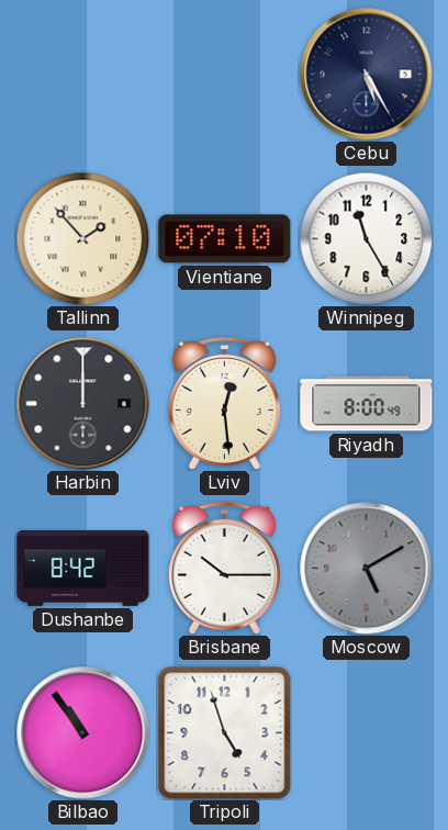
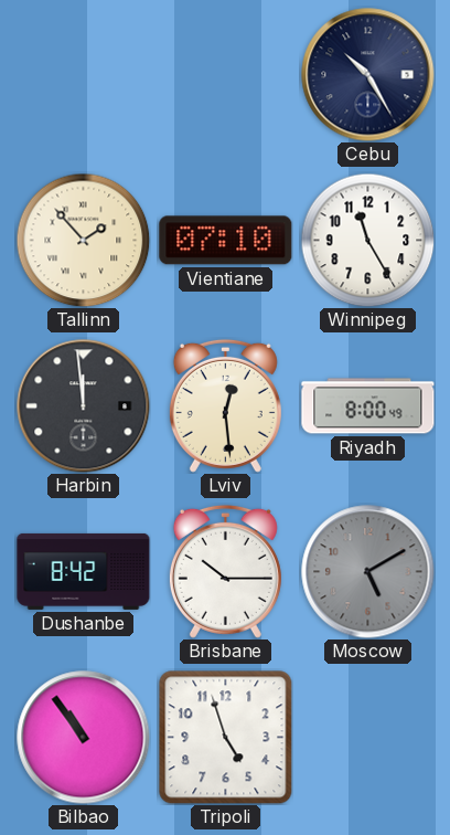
Cebu: 5:25 -> 10:25 (368, 75)
Harbin: 12:00 -> 11:59 (84, 406)
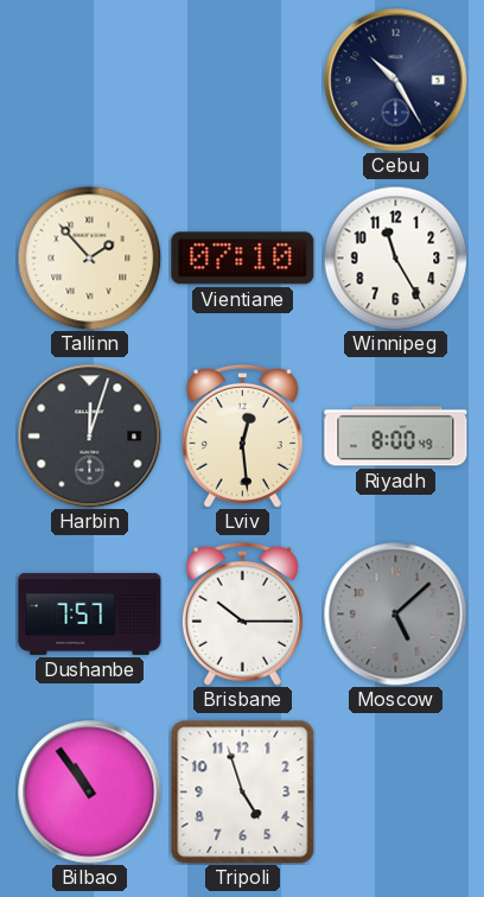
Harbin: 11:59 -> 12:03 (90, 437)
Dushanbe: 8:42 -> 7:57 (90, 613)
Moscow: 5:10 -> 5:08 (396, 615)
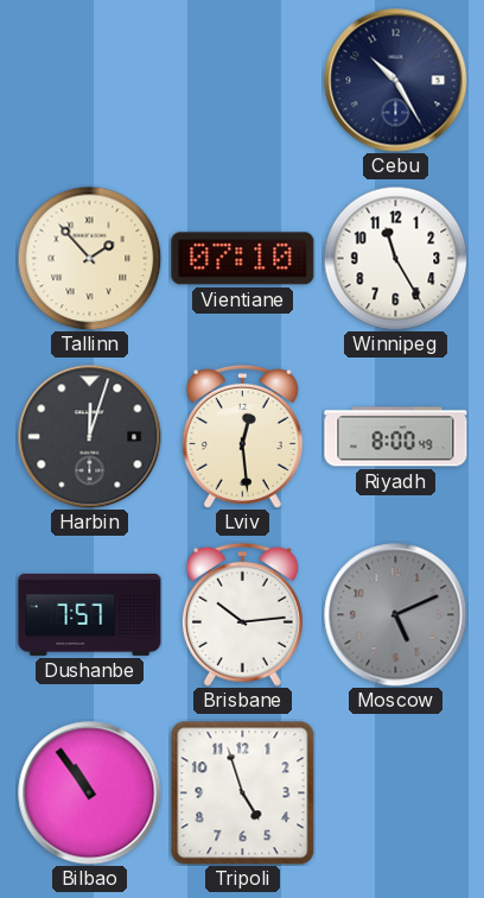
Brisbane: 10:15 -> 10:14 (242, 614)
Moscow: 5:08 -> 5:11 (396, 615)
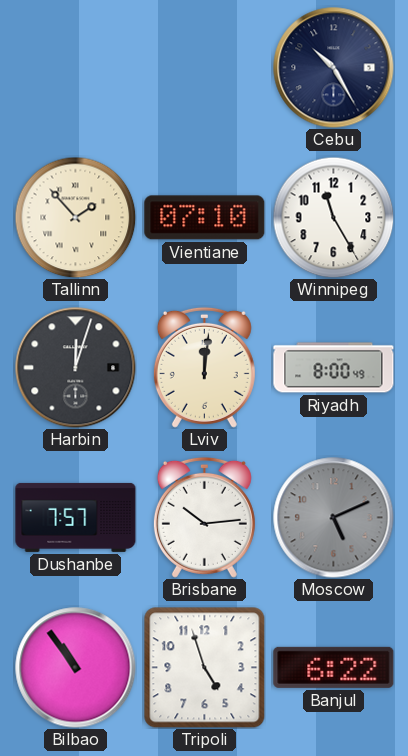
Lviv: 12:29 -> 12:01 (204, 367)
Banjul: none -> 6:22 (334, 667)
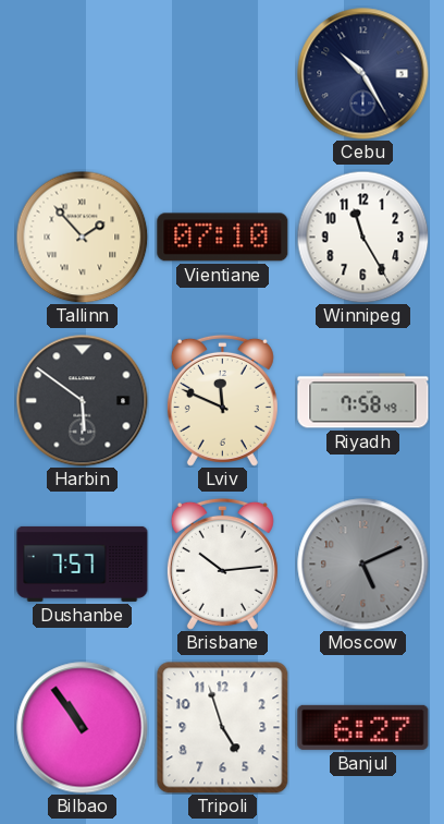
Harbin: 12:03 -> 5:51 (83, 401)
Lviv: 12:01 -> 11:49 (222, 400)
Riyadh: 8:00 -> 7:58 (363, 401)
Banjul: 6:22 -> 6:27 (363, 727)
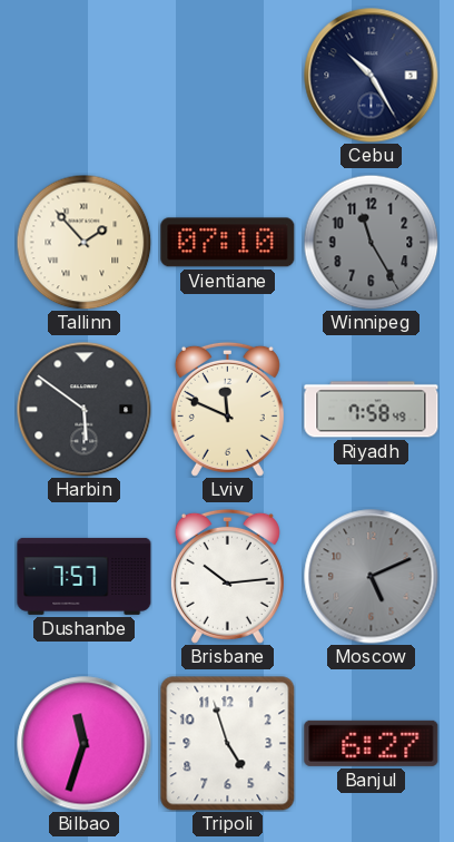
Winnipeg dial: white -> grey (371, 242)
Bilbao: 10:54 -> 11:33 (85, 744)
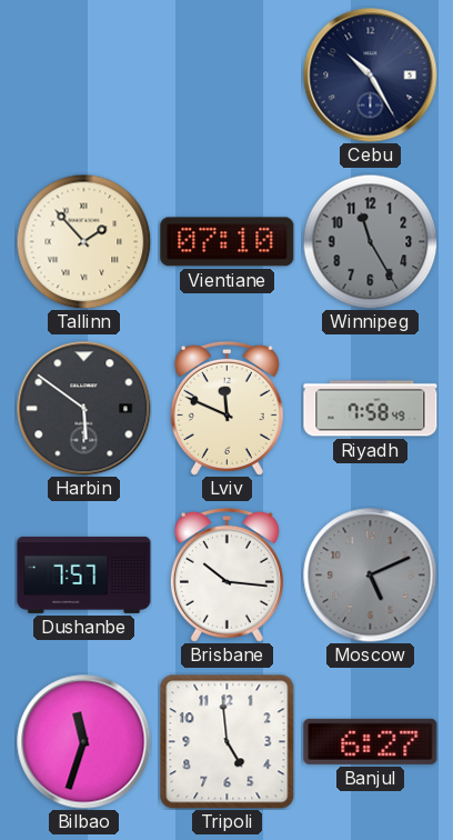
Brisbane: 10:14 -> 10:16 (226, 574)
Tripoli: 4:57 -> 4:59 (228, 742)
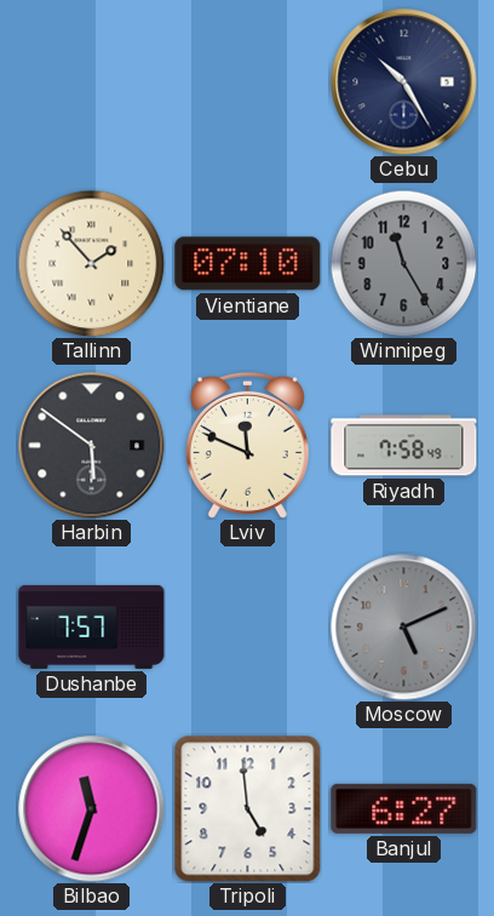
Brisbane: 10:16 -> none (226, 574)
